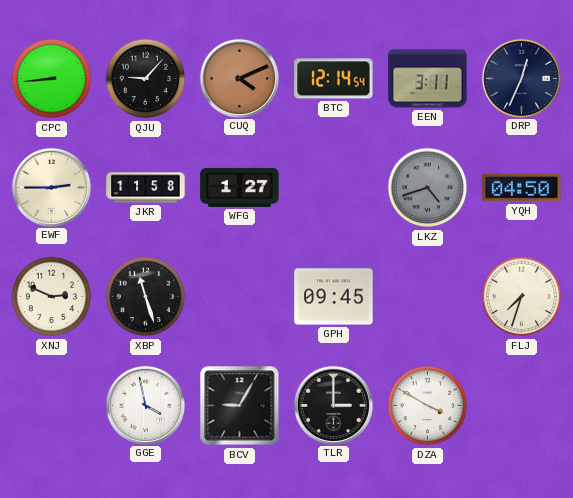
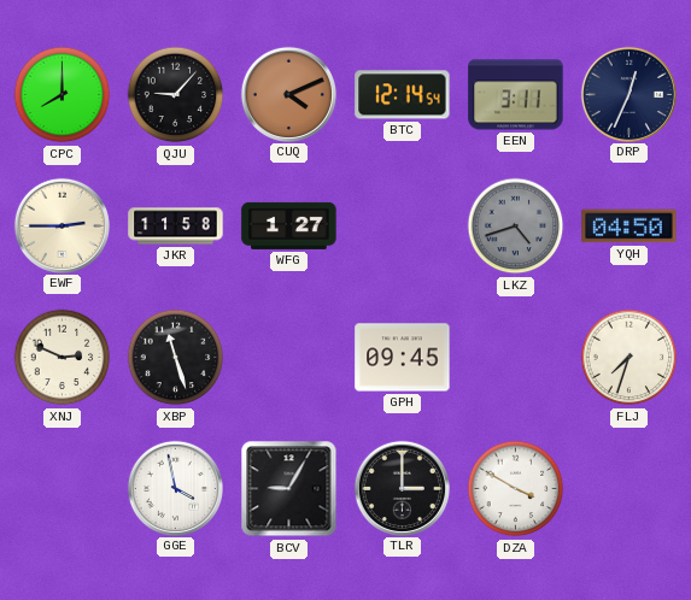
CPC: 8:44 -> 8:00 (63, 95)
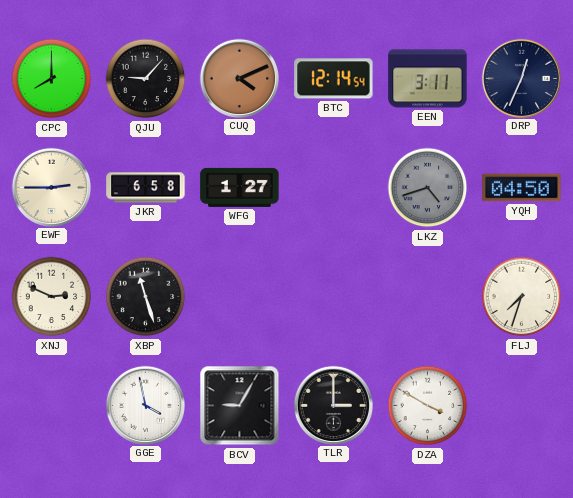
JKR: 11:58 -> 6:58 (146, 188)
GPH: 09:45 -> none (403, 358)
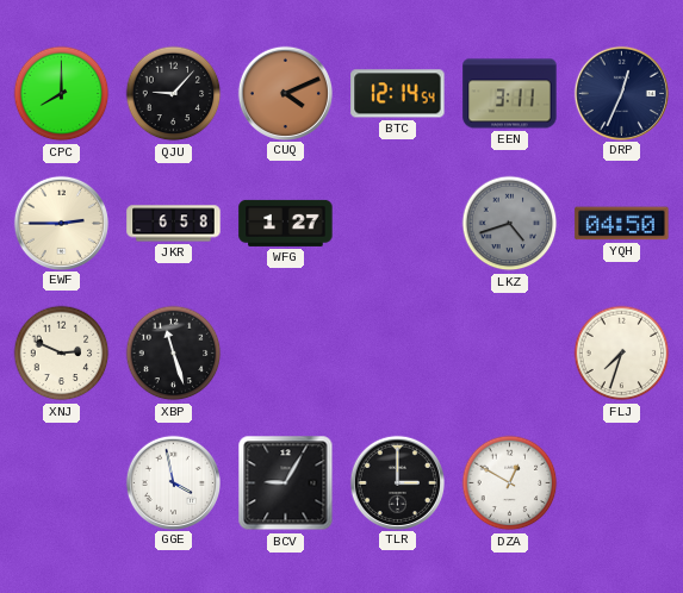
DZA: 3:50 -> 12:50 (510, 483)
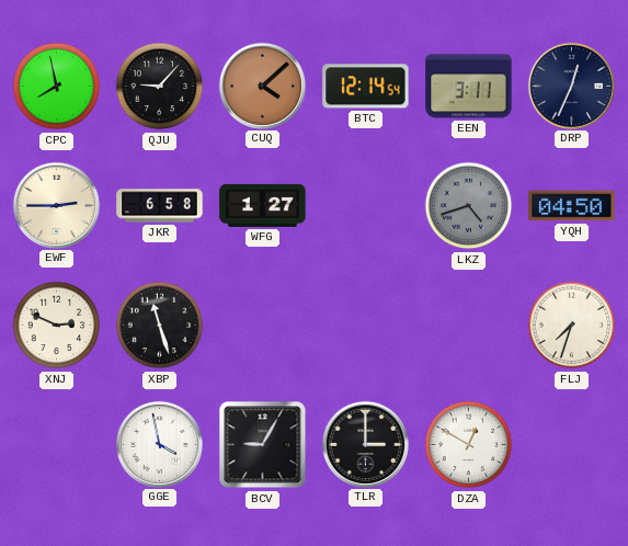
CPC: 8:00 -> 7:58 (57, 87)
CUQ: 4:11 -> 4:08 (262, 86)
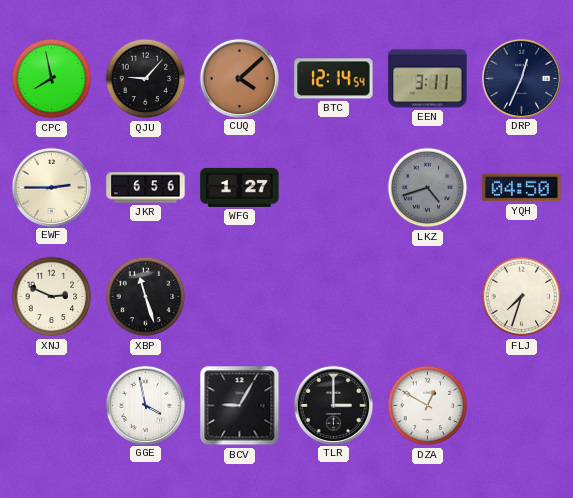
JKR: 6:58 -> 6:56 (146, 188)
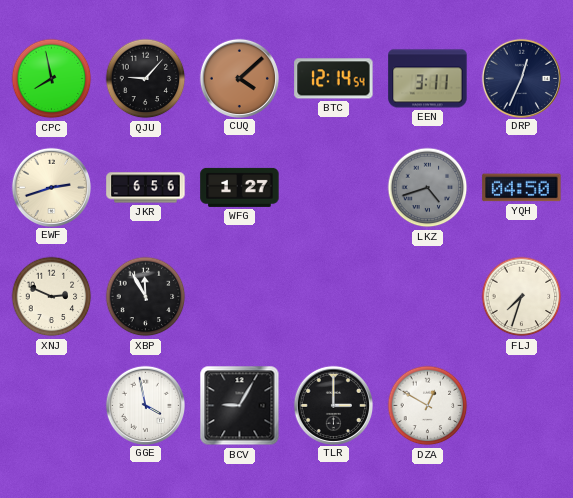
EWF: 2:45 -> 2:42 (51, 187)
XBP: 11:27 -> 11:55 (146, 297)
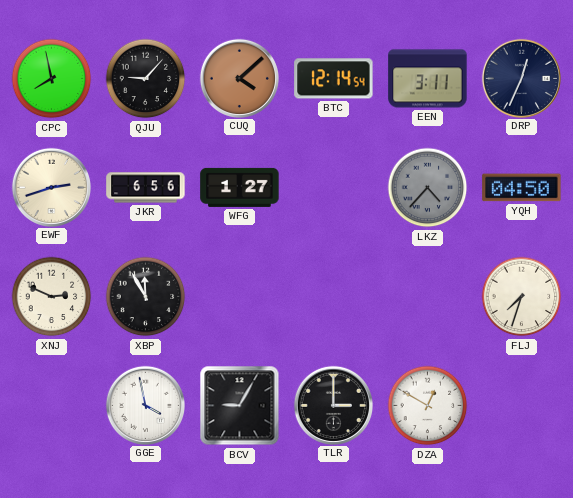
LKZ: 4:42 -> 4:37 (428, 188)
